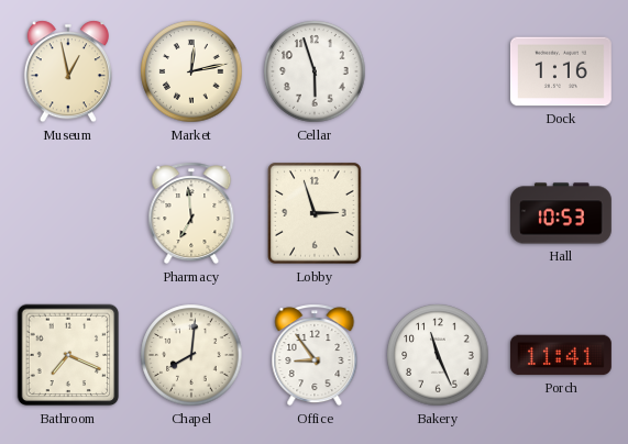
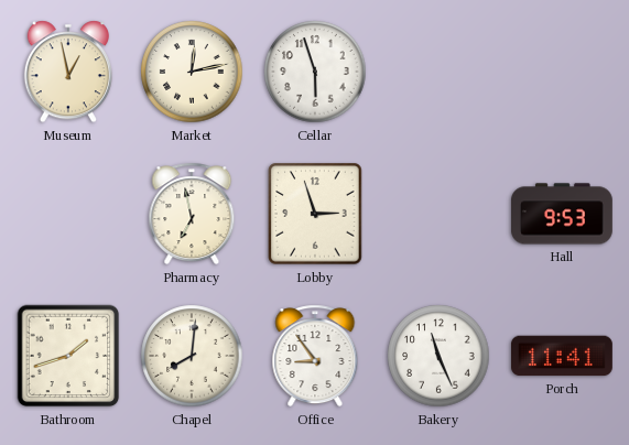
Dock: 1:16 -> none (561, 71)
Pharmacy: 6:59 -> 6:58 (192, 214)
Hall: 10:53 -> 9:53 (562, 214)
Bathroom: 7:19 -> 1:42 (68, 356)
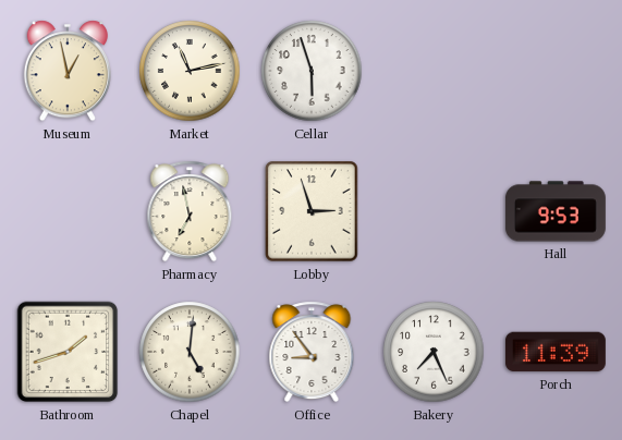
Market: 12:13 -> 11:13 (190, 71)
Chapel: 8:01 -> 5:01 (190, 352)
Bakery: 11:26 -> 7:26 (434, 352)
Porch: 11:41 -> 11:39 (556, 352)
